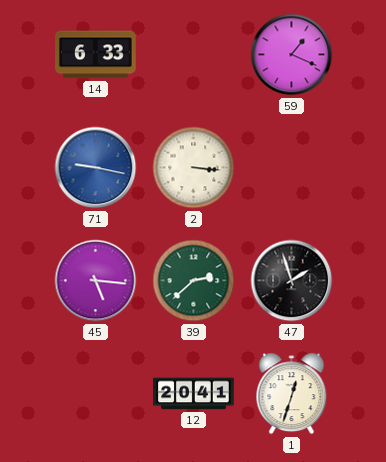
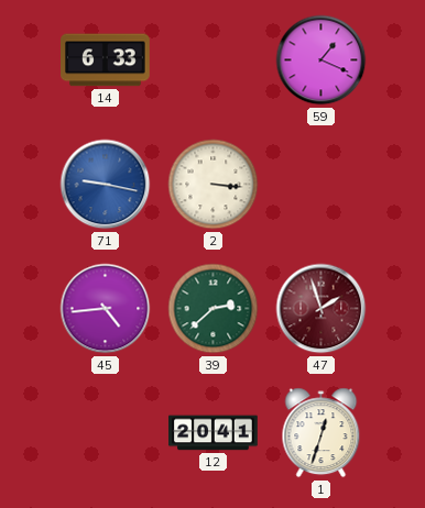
45: 5:16 -> 4:44 (106, 309)
47 dial: black -> burgundy (322, 309)
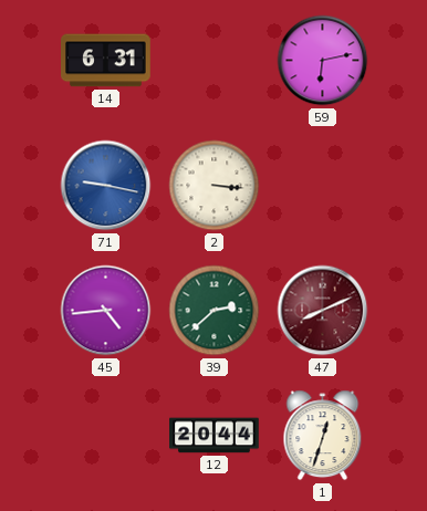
14: 6:33 -> 6:31 (106, 61)
59: 1:19 -> 6:13 (323, 61)
47: 1:57 -> 8:11 (323, 311)
12: 20:41 -> 20:44 (215, 436)
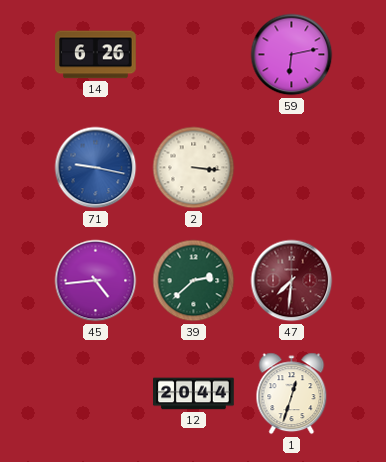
14: 6:31 -> 6:26 (96, 55)
47: 8:11 -> 7:31 (292, 281)
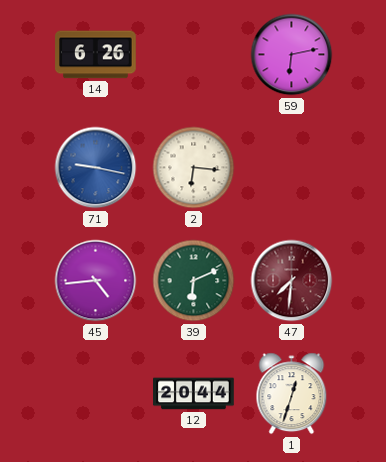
2: 3:16 -> 6:16 (194, 168)
39: 2:38 -> 6:11 (194, 281)
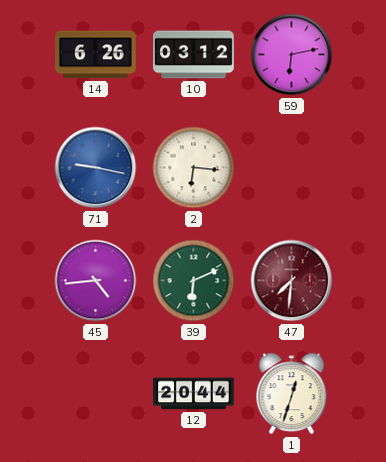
10: none -> 03:12 (194, 55)
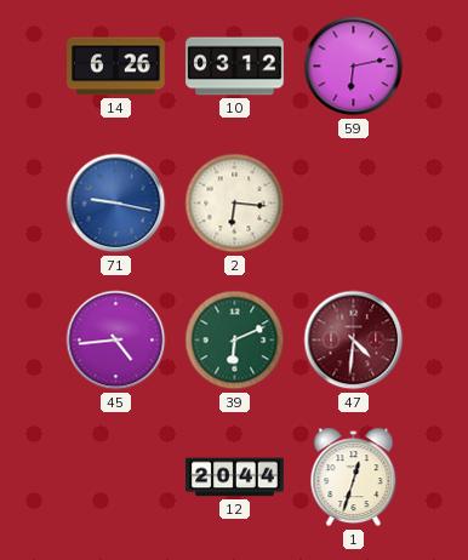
47: 7:31 -> 4:31 (354, 341)
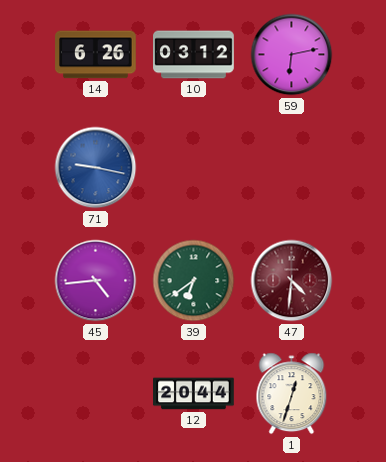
2: 6:16 -> none (235, 204)
39: 6:11 -> 6:39 (194, 281)
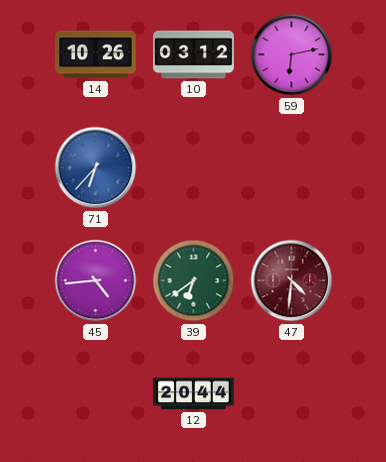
14: 6:26 -> 10:26 (96, 55)
71: 9:17 -> 6:37 (96, 168)
1: 12:33 -> none (292, 394)
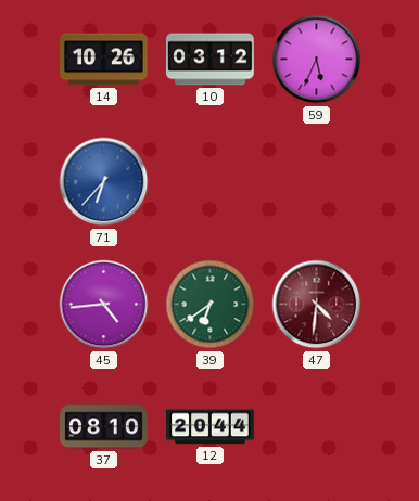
59: 6:13 -> 5:34 (317, 60)
37: none -> 08:10 (104, 427)
